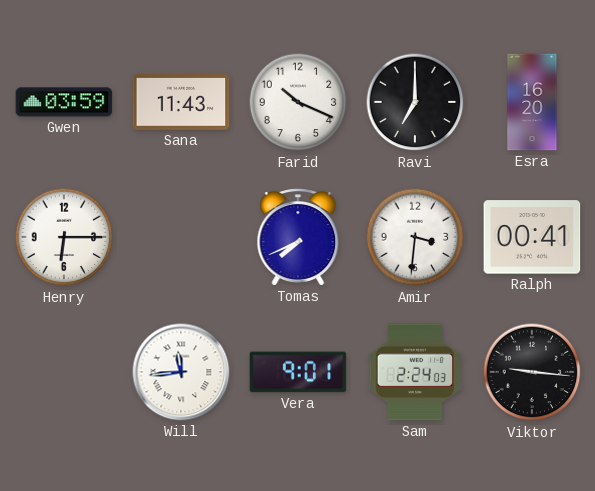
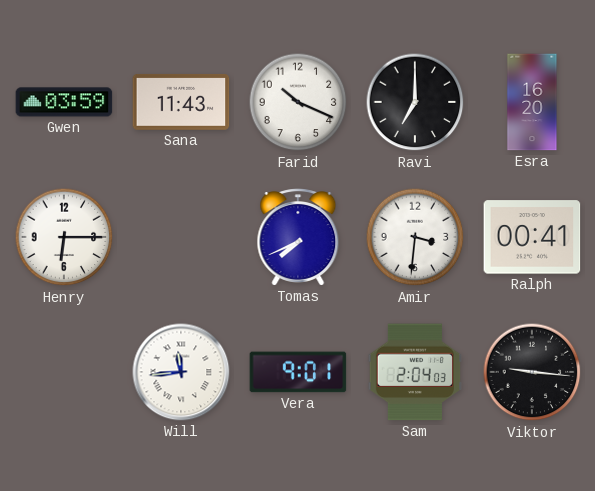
Sam: 2:24 -> 2:04 (414, 372)
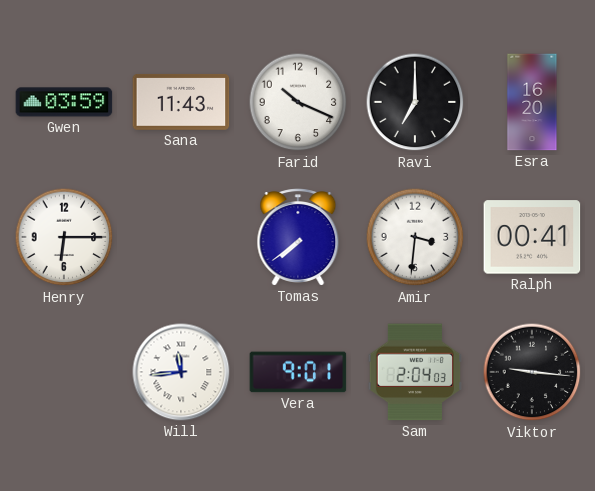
Tomas: 7:41 -> 7:39 (298, 237)
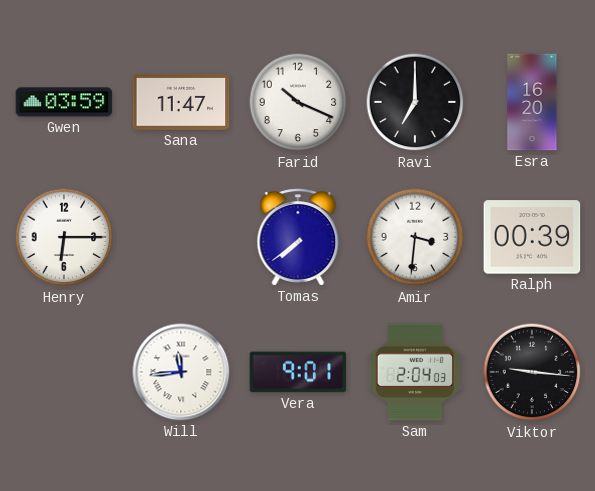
Sana: 11:43 -> 11:47 (181, 102)
Ralph: 00:41 -> 00:39 (532, 237)
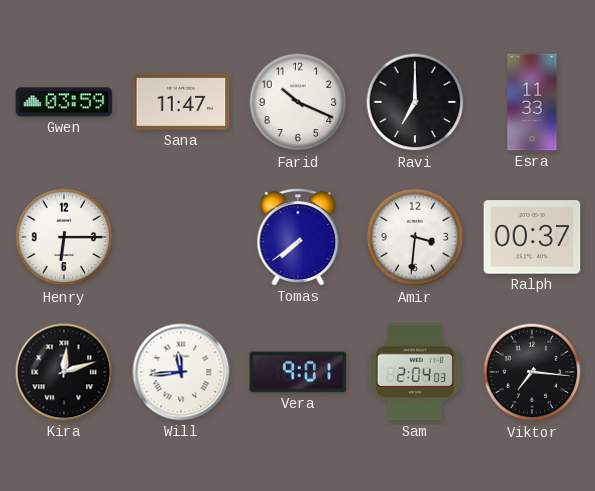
Esra: 16:20 -> 11:33 (532, 102)
Ralph: 00:39 -> 00:37 (532, 237)
Kira: none -> 12:12 (64, 372)
Viktor: 9:16 -> 7:16 (532, 372)
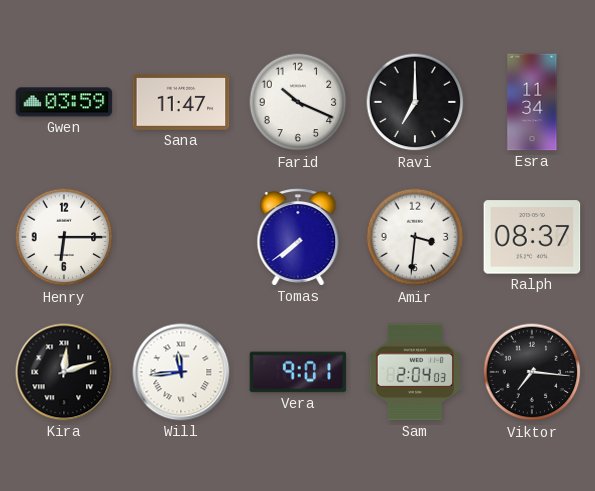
Esra: 11:33 -> 11:34 (532, 102)
Ralph: 00:37 -> 08:37 (532, 237)
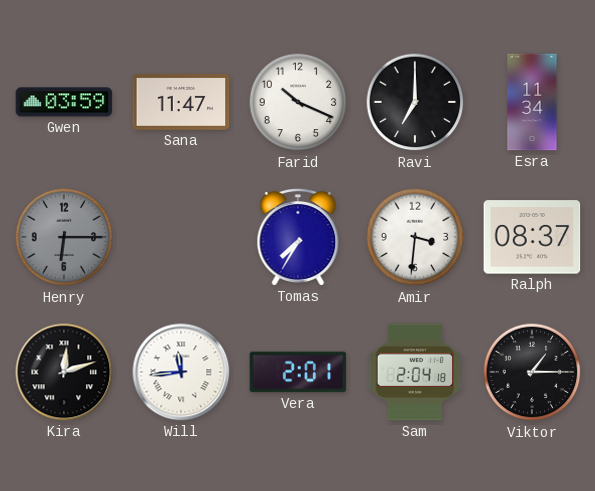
Henry dial: white -> grey (64, 237)
Tomas: 7:39 -> 7:35 (298, 237)
Vera: 9:01 -> 2:01 (298, 372)
Sam: 2:04:03 -> 2:04:18 (414, 372)
Viktor: 7:16 -> 1:15 (532, 372)
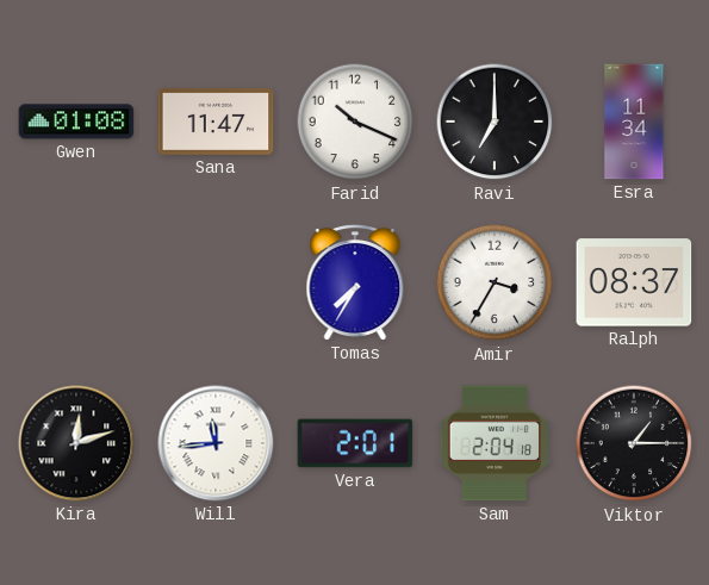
Gwen: 03:59 -> 01:08 (76, 122)
Henry: 6:15 -> none (64, 237)
Amir: 3:31 -> 3:35 (495, 282)
